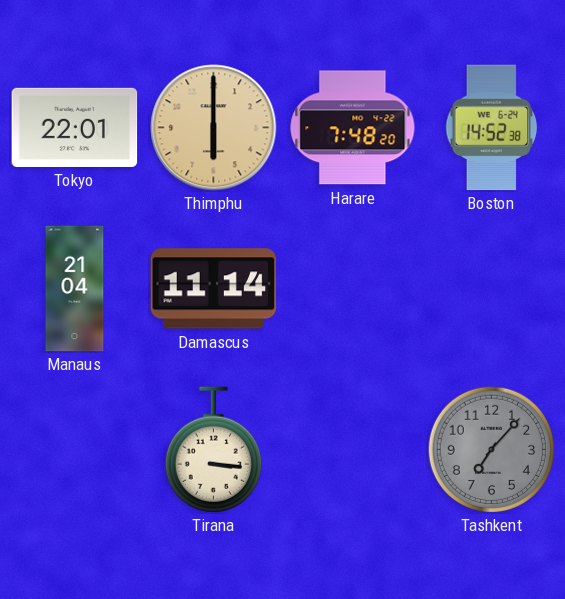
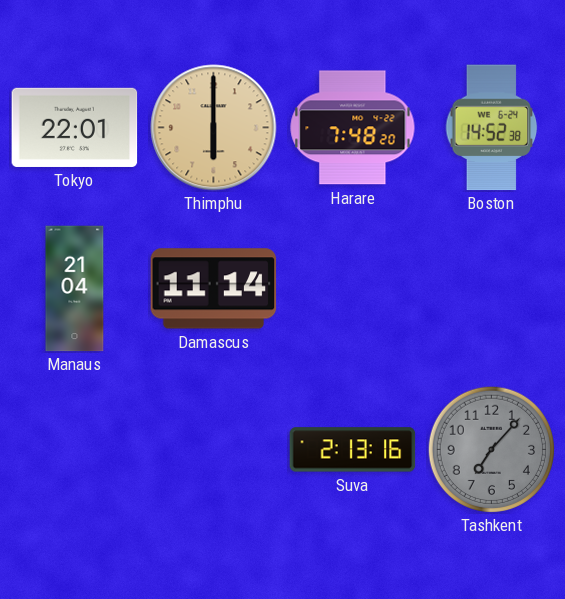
Tirana: 3:16 -> none (213, 450)
Suva: none -> 2:13 (353, 450)
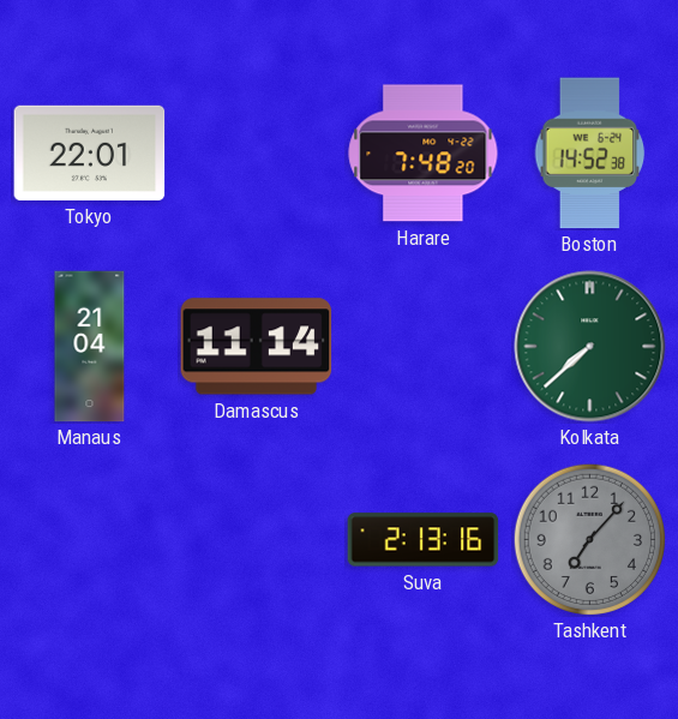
Thimphu: 6:00 -> none (214, 128)
Kolkata: none -> 7:38 (590, 347)
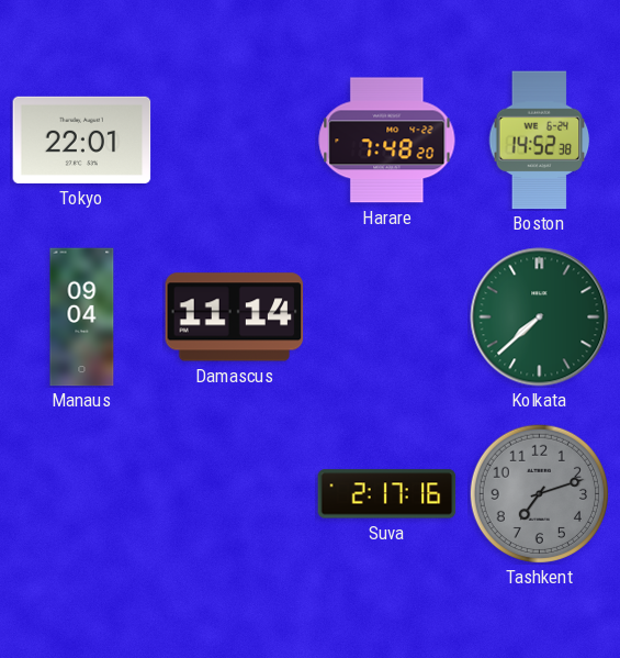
Manaus: 21:04 -> 09:04 (82, 317)
Suva: 2:13 -> 2:17 (387, 494)
Tashkent: 7:07 -> 7:12 (539, 493)
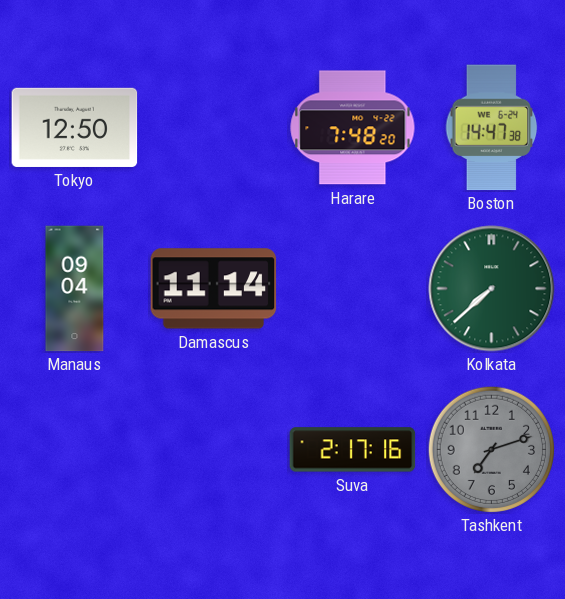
Tokyo: 22:01 -> 12:50 (75, 127)
Boston: 14:52 -> 14:47 (492, 128)
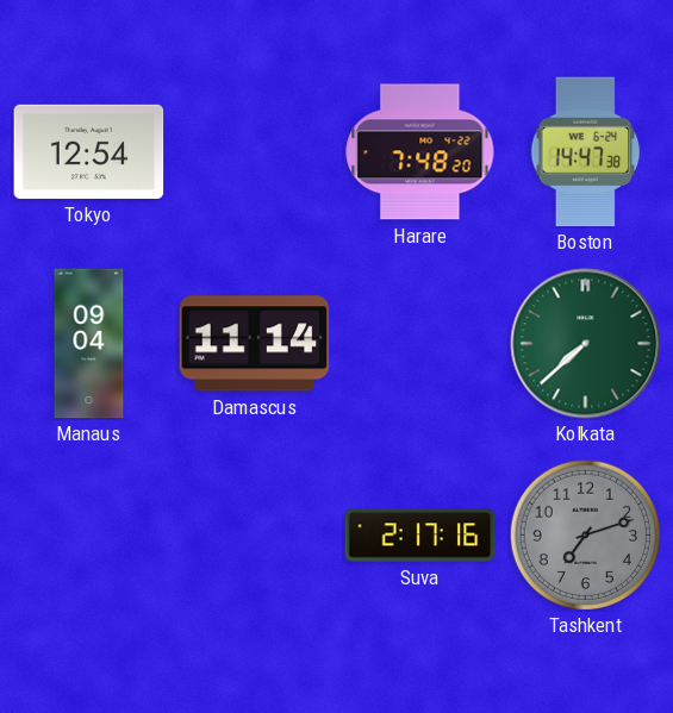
Tokyo: 12:50 -> 12:54 (89, 151)
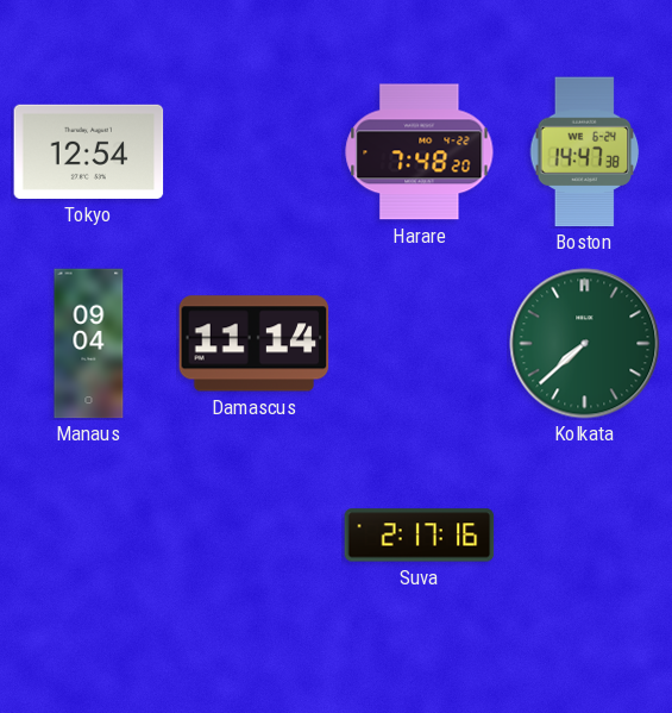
Tashkent: 7:12 -> none (585, 534)
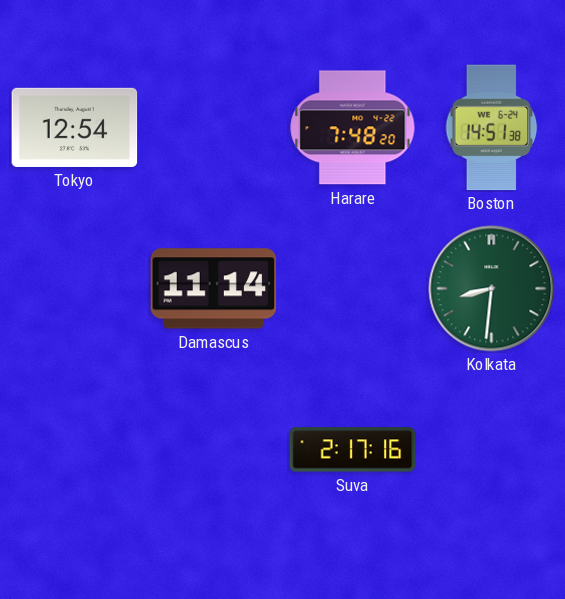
Boston: 14:47 -> 14:51 (492, 128)
Manaus: 09:04 -> none (89, 344)
Kolkata: 7:38 -> 8:31 (492, 289)
